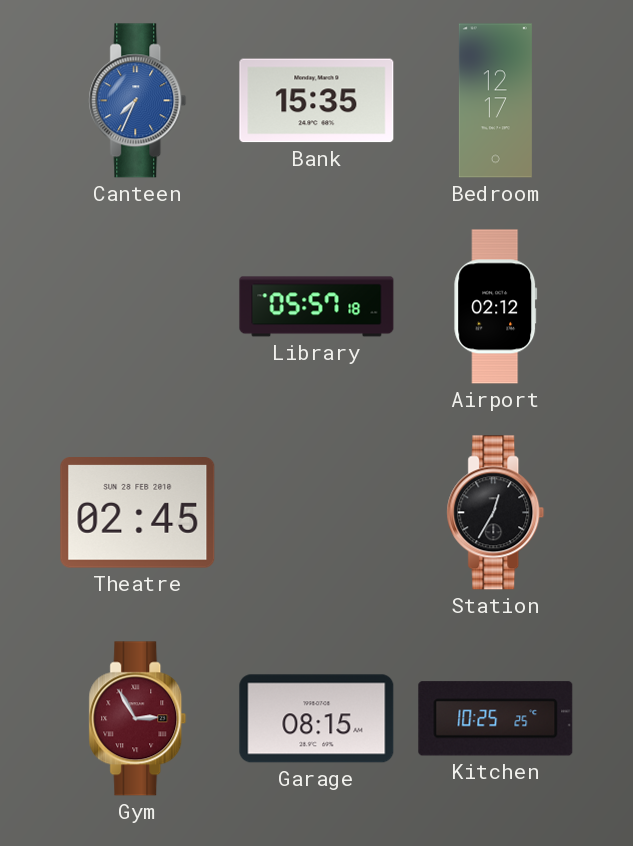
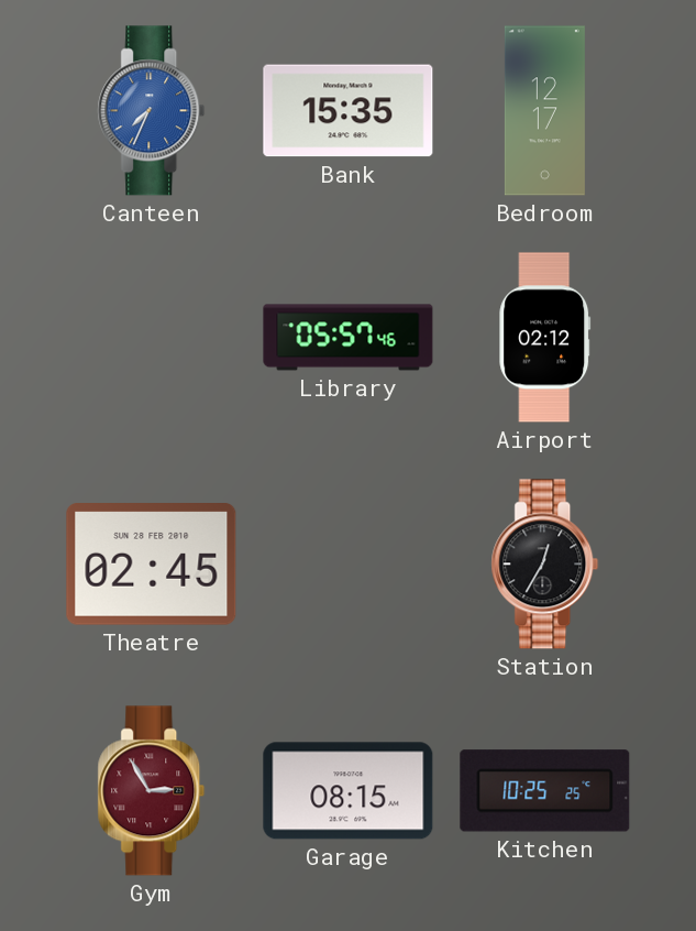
Library: 05:57:18 -> 05:57:46 (349, 338)
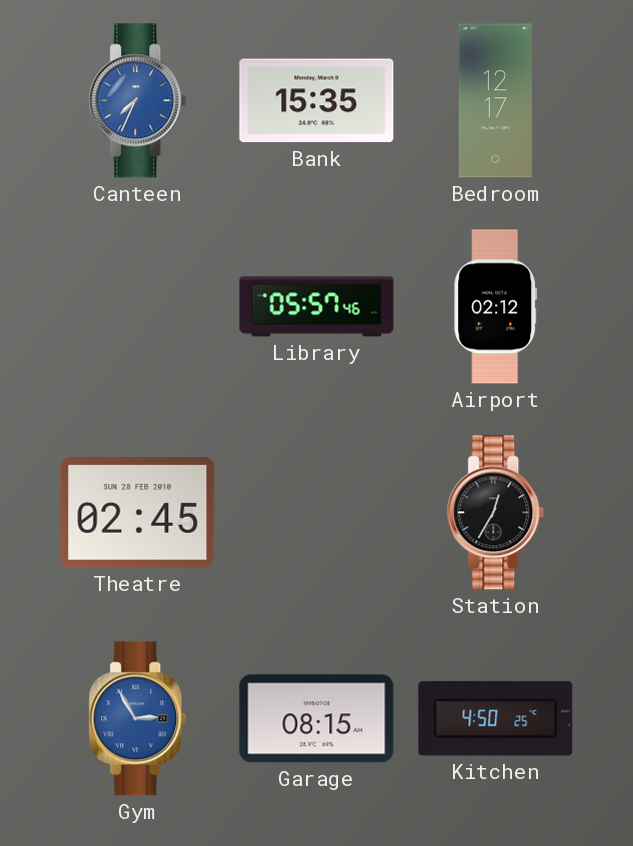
Gym dial: burgundy -> blue (138, 719)
Kitchen: 10:25 -> 4:50 (496, 719)
